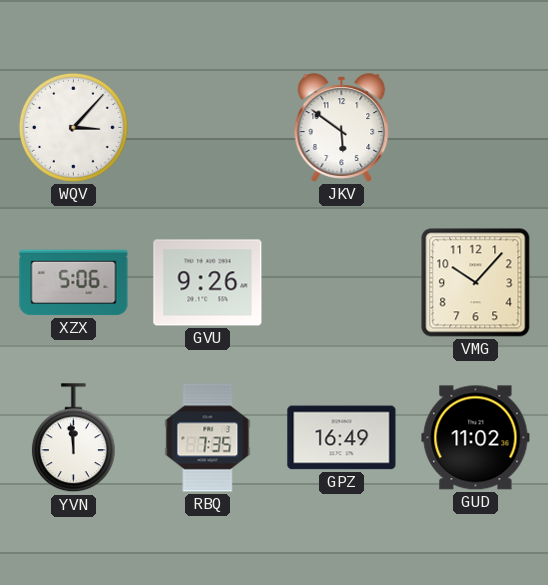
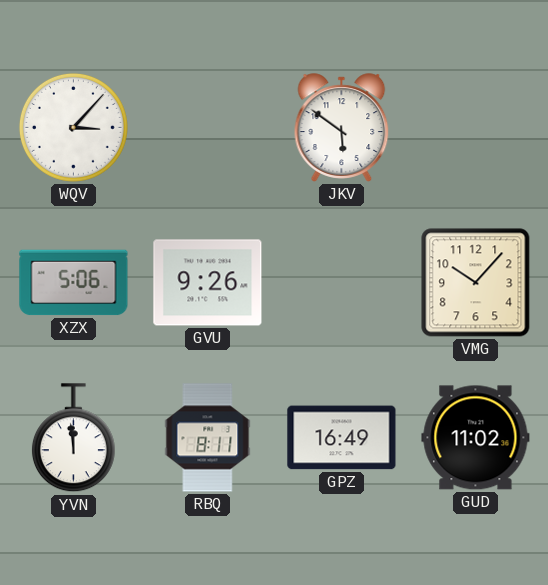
RBQ: 7:35 -> 8:11 (208, 438)
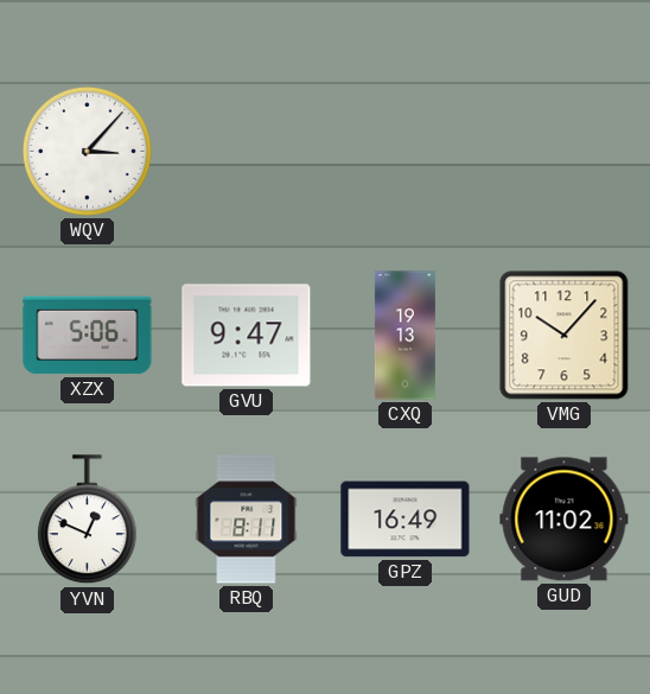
JKV: 5:51 -> none (342, 128)
GVU: 9:26 -> 9:47 (247, 336)
CXQ: none -> 19:13 (404, 336)
YVN: 11:59 -> 12:49 (87, 520)
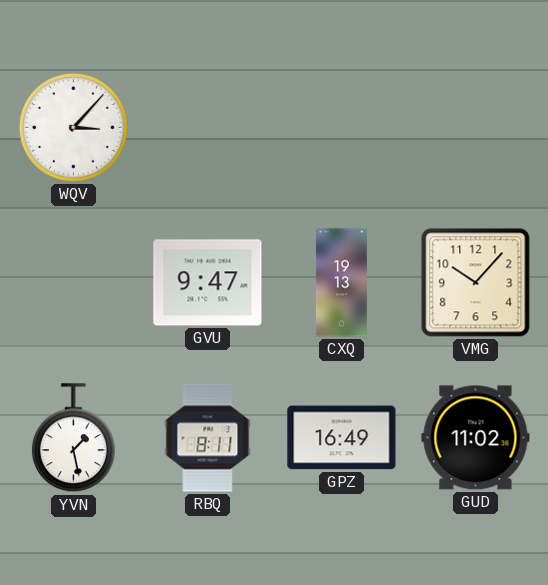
XZX: 5:06 -> none (88, 336)
YVN: 12:49 -> 1:28 (73, 438)
